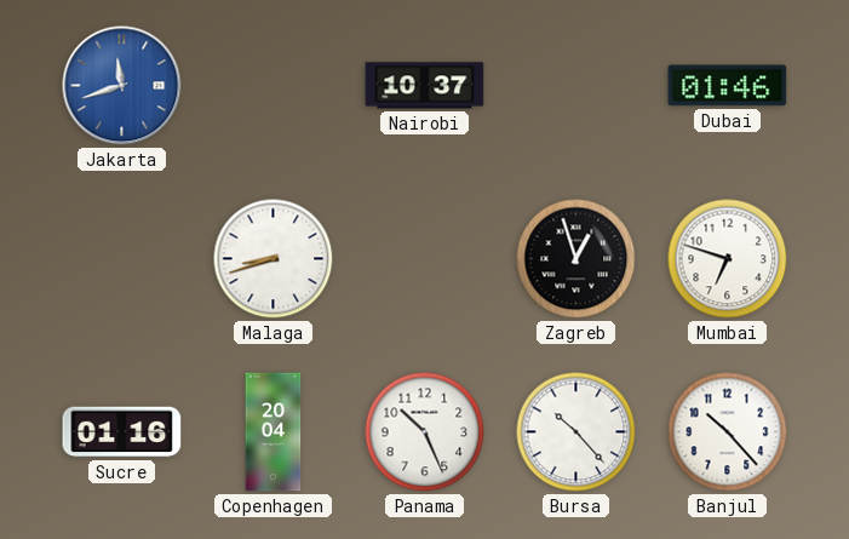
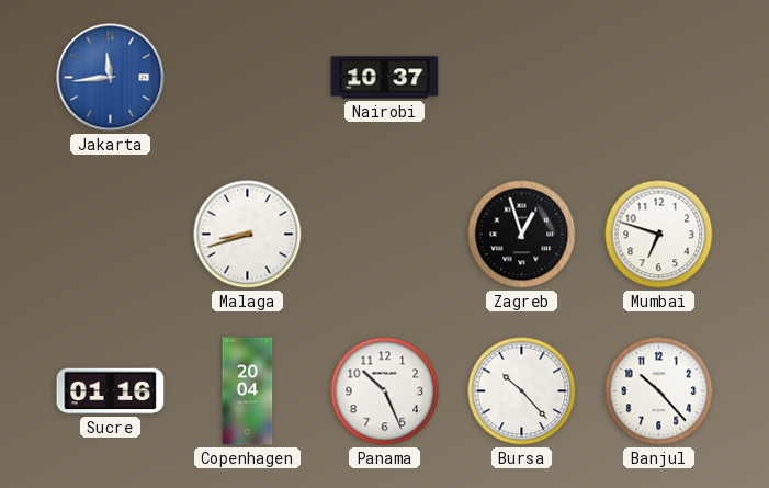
Jakarta: 11:42 -> 11:44 (111, 78)
Dubai: 01:46 -> none (728, 86)
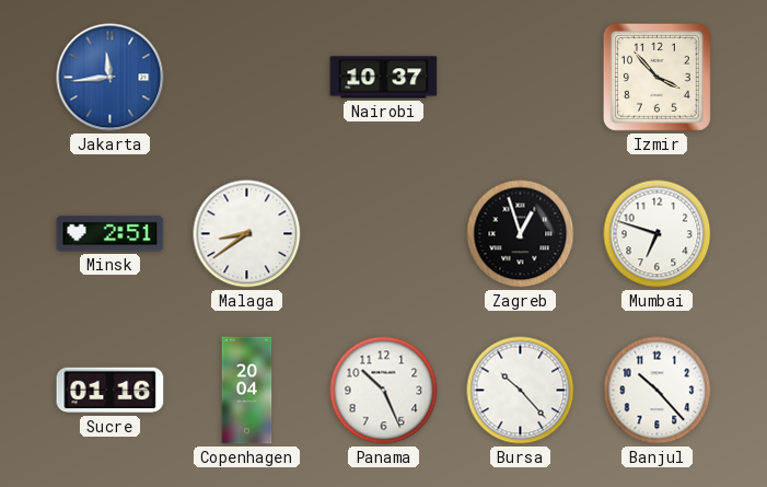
Izmir: none -> 3:53 (656, 77)
Minsk: none -> 2:51 (111, 234)
Malaga: 8:42 -> 8:39 (247, 234)
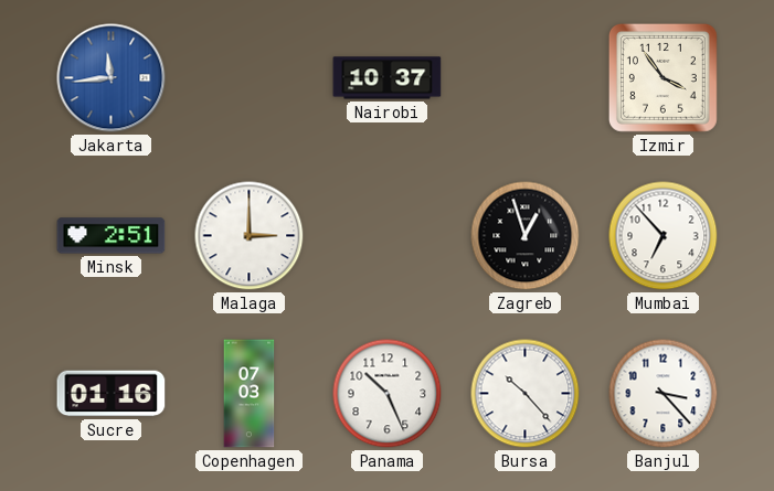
Izmir: 3:53 -> 3:54 (662, 77)
Malaga: 8:39 -> 3:00 (250, 236)
Mumbai: 6:48 -> 6:53 (664, 236)
Copenhagen: 20:04 -> 07:03 (250, 394)
Banjul: 10:23 -> 3:23 (664, 394)
